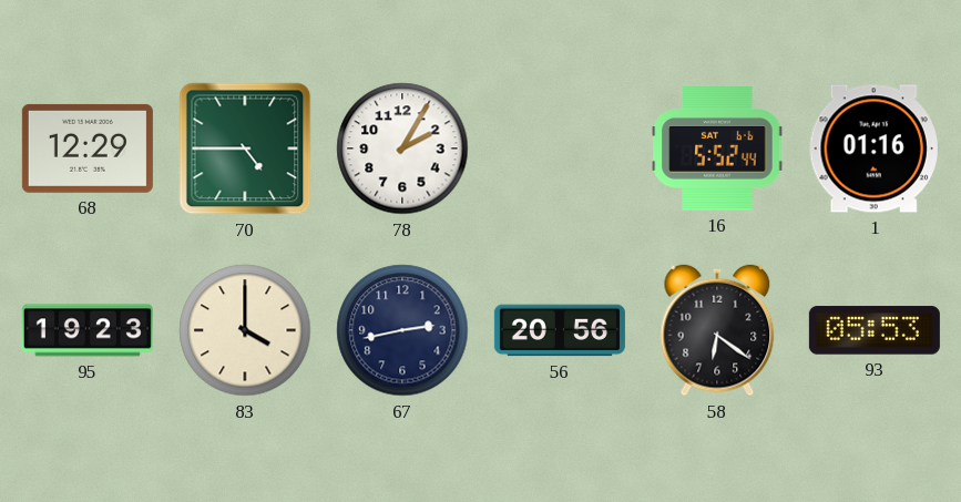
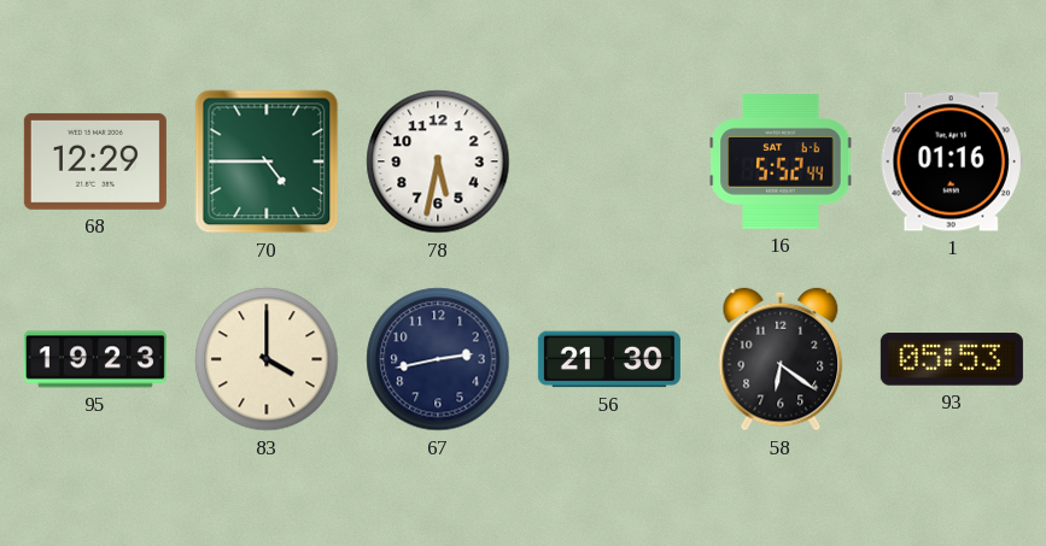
78: 2:05 -> 5:32 (438, 162)
56: 20:56 -> 21:30 (609, 359)
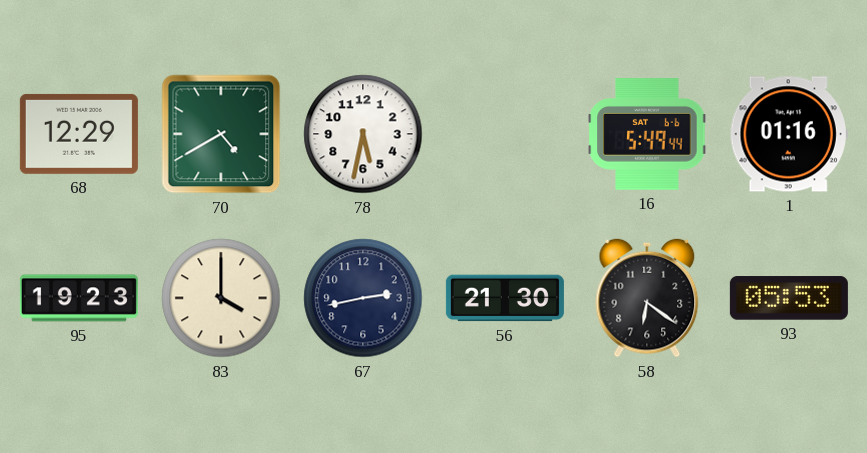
70: 4:45 -> 4:40 (221, 134)
16: 5:52 -> 5:49 (647, 134)
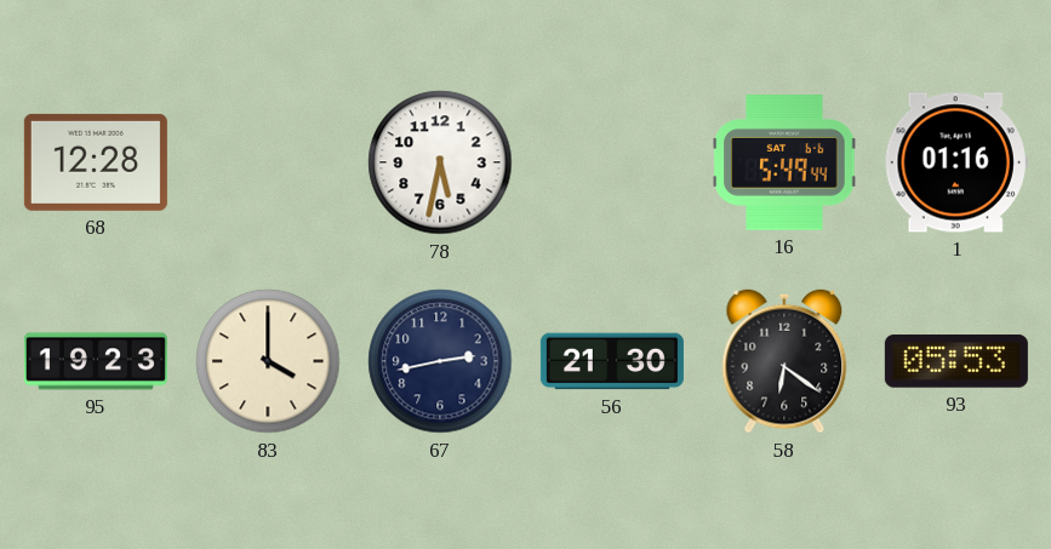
68: 12:29 -> 12:28 (96, 162)
70: 4:40 -> none (221, 134)
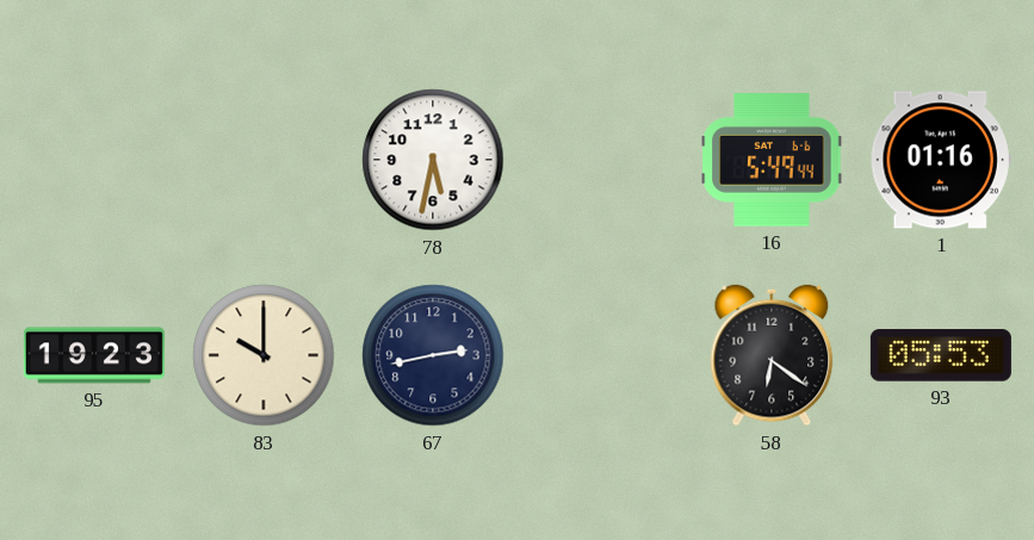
68: 12:28 -> none (96, 162)
83: 4:00 -> 10:00 (264, 355)
56: 21:30 -> none (612, 361)
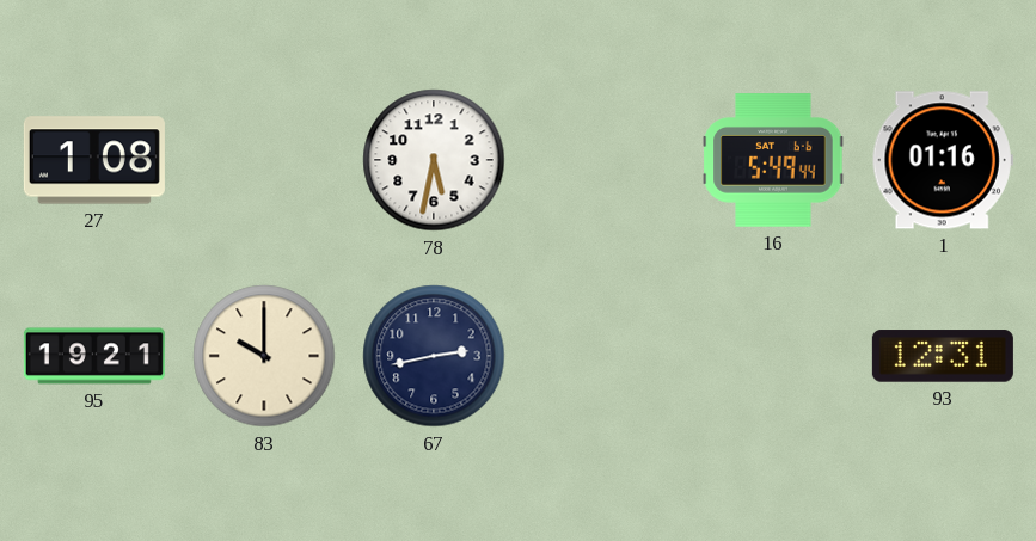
27: none -> 1:08 (94, 160)
95: 19:23 -> 19:21 (94, 356)
58: 6:21 -> none (772, 355)
93: 05:53 -> 12:31 (943, 356)
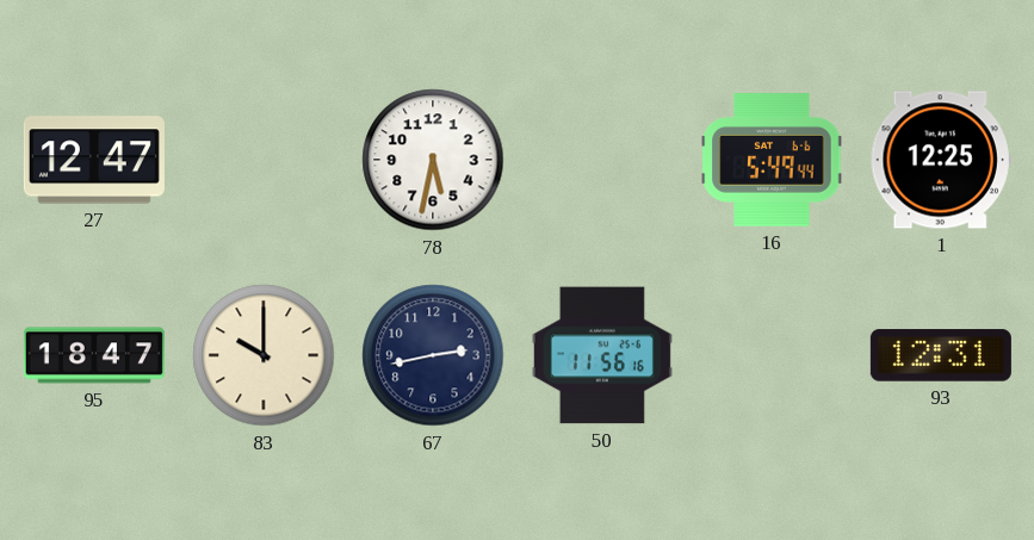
27: 1:08 -> 12:47 (94, 160)
1: 01:16 -> 12:25 (941, 160)
95: 19:21 -> 18:47 (94, 355)
50: none -> 11:56 (602, 355)
